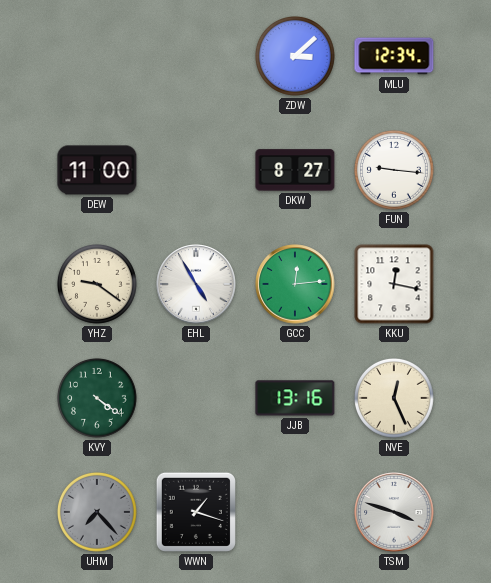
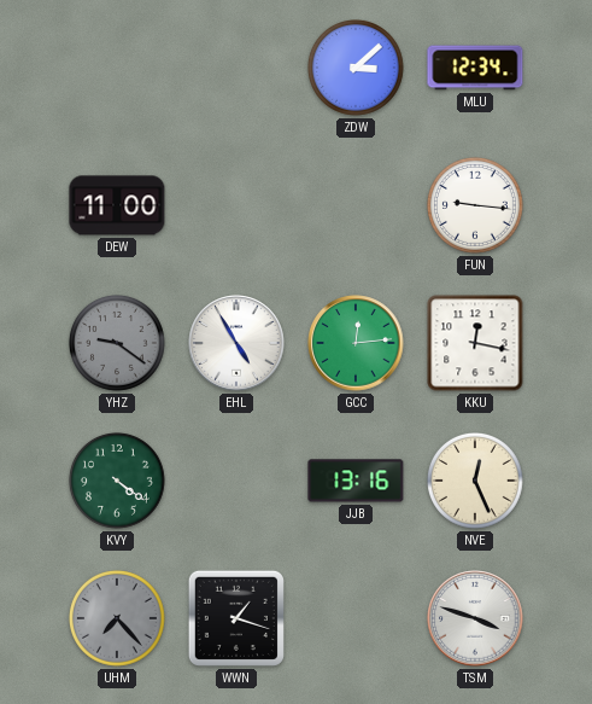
DKW: 8:27 -> none (295, 170)
YHZ dial: cream -> grey (118, 344)
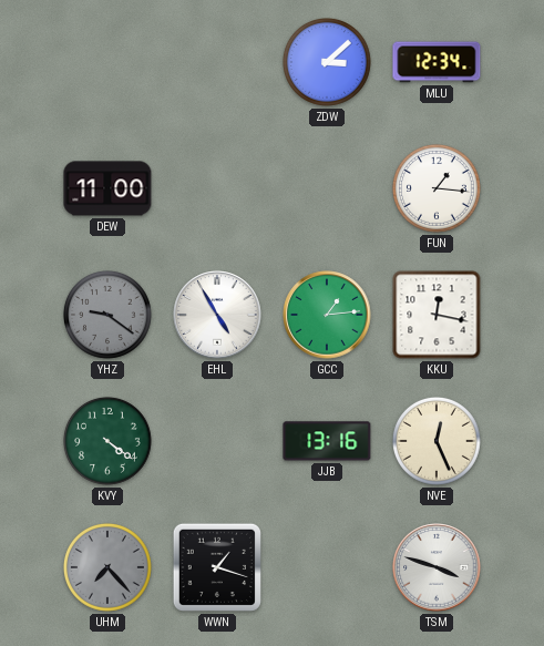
FUN: 9:16 -> 1:16 (438, 189)
GCC: 12:14 -> 1:14 (327, 315)
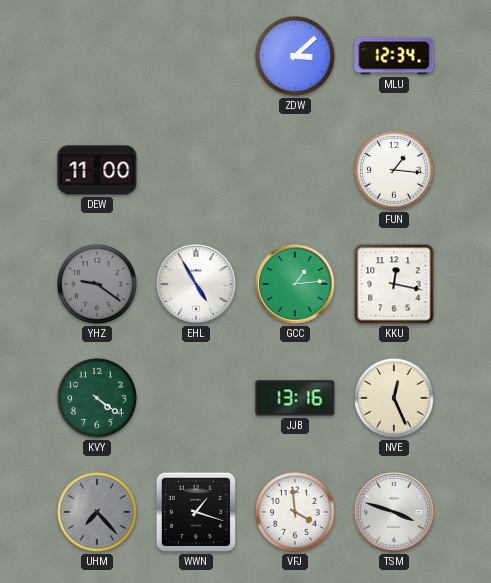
VFJ: none -> 3:59 (296, 513)
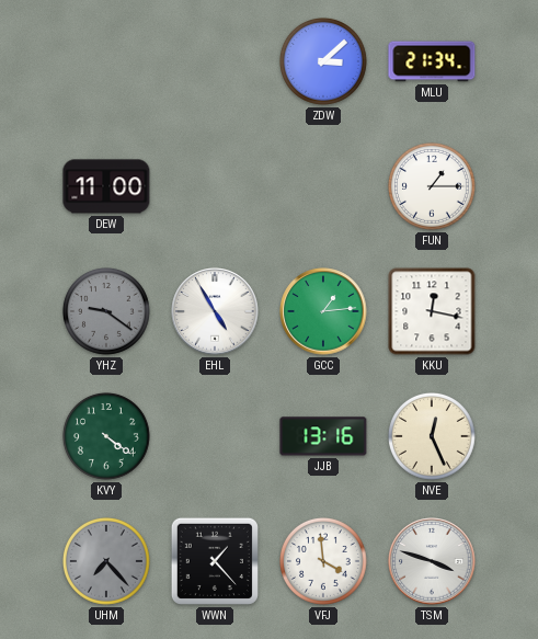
MLU: 12:34 -> 21:34 (432, 61)
FUN: 1:16 -> 1:15 (433, 187)
WWN: 1:18 -> 1:23 (215, 561)
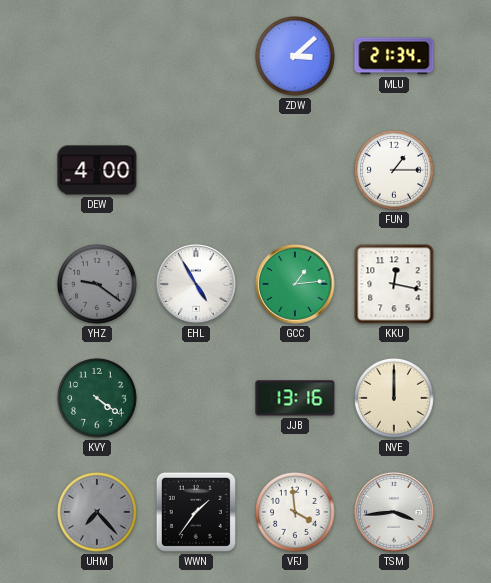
DEW: 11:00 -> 4:00 (97, 170)
NVE: 12:26 -> 12:00 (395, 399)
WWN: 1:23 -> 1:36 (196, 512)
TSM: 3:48 -> 3:44 (394, 512)
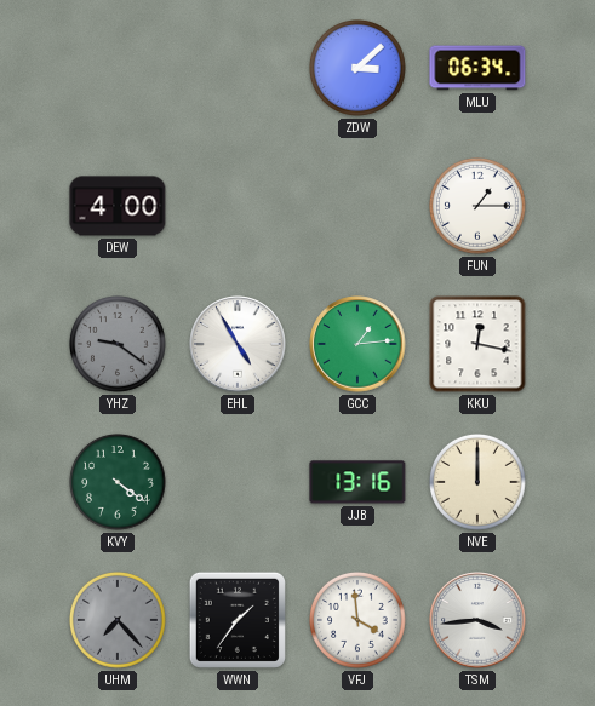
MLU: 21:34 -> 06:34 (477, 68)
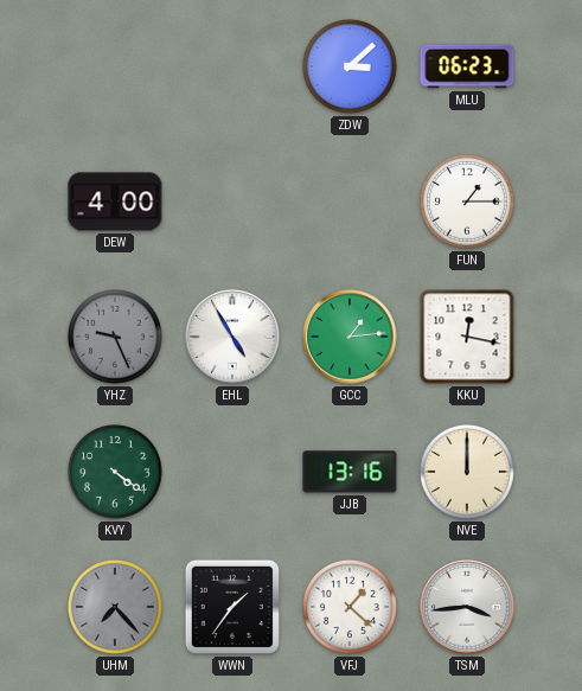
MLU: 06:34 -> 06:23 (467, 66)
YHZ: 9:21 -> 9:26 (116, 338)
VFJ: 3:59 -> 1:22 (351, 608)
